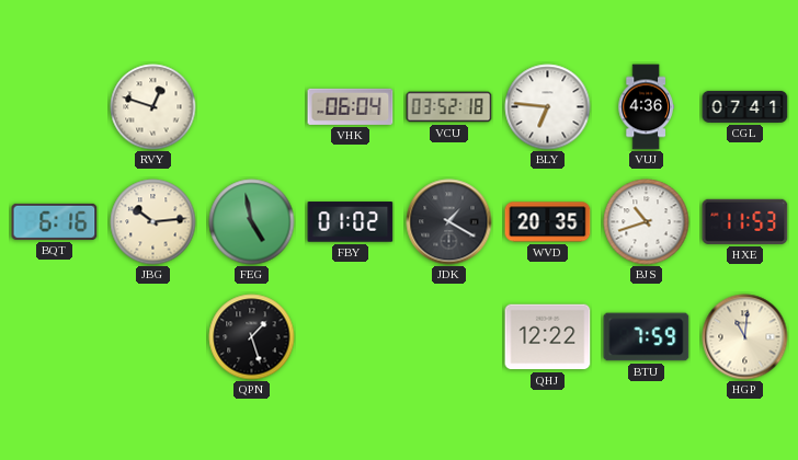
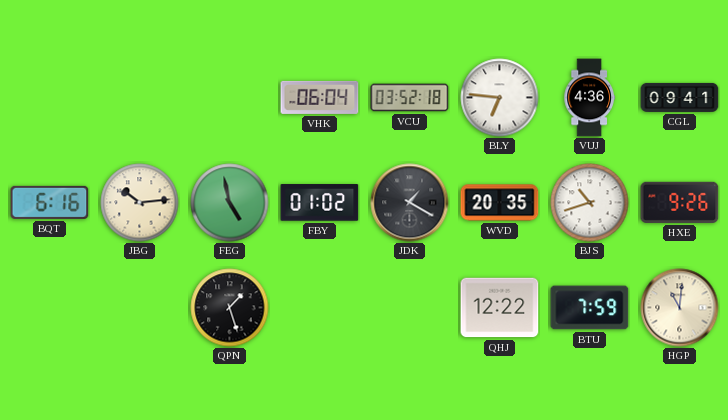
RVY: 12:48 -> none (153, 107)
CGL: 07:41 -> 09:41 (680, 97)
HXE: 11:53 -> 9:26 (680, 202)
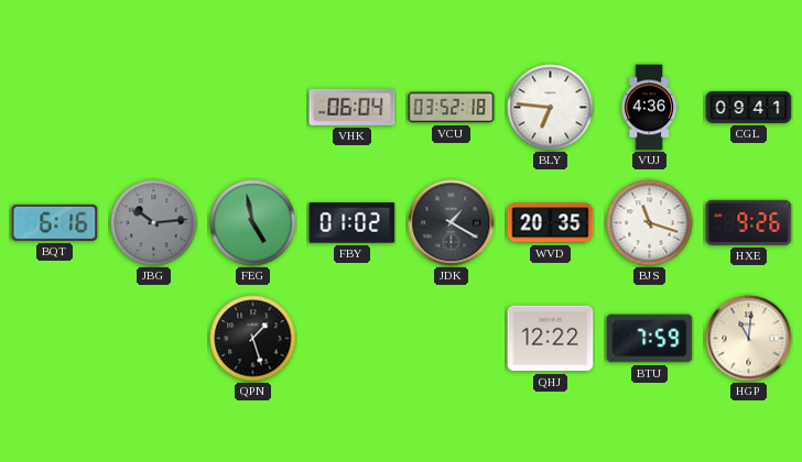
JBG dial: cream -> grey (154, 223)
BJS: 10:42 -> 11:18 (650, 223)
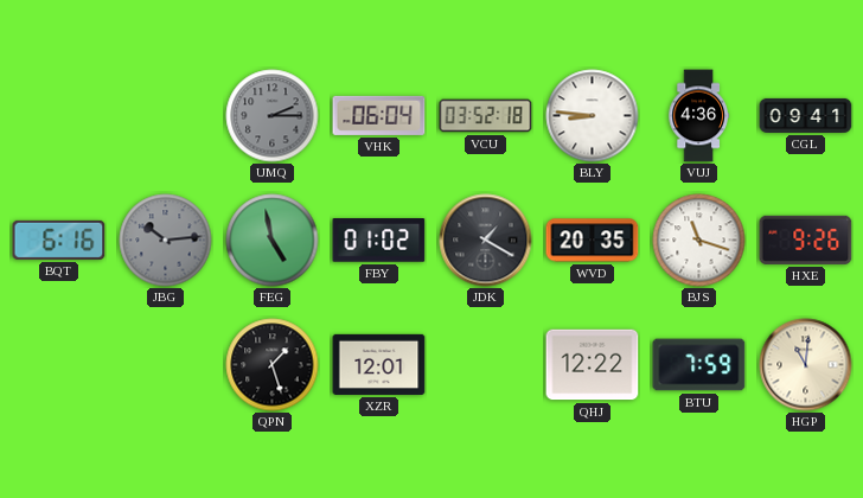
UMQ: none -> 2:15 (273, 116)
BLY: 6:46 -> 8:46 (593, 116)
XZR: none -> 12:01 (379, 364)
